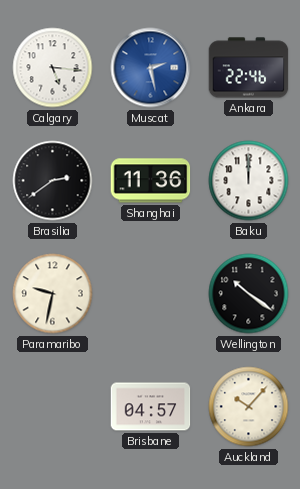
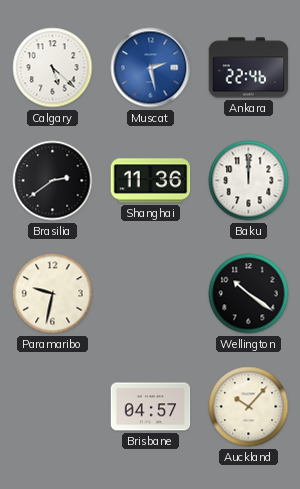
Calgary: 5:16 -> 5:22 (53, 68)
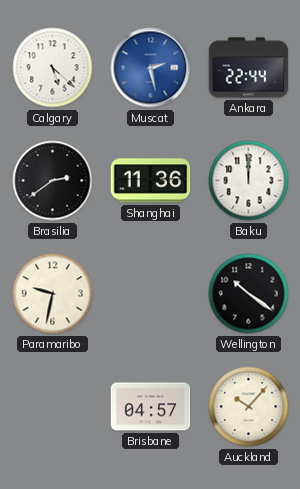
Ankara: 22:46 -> 22:44 (249, 68)
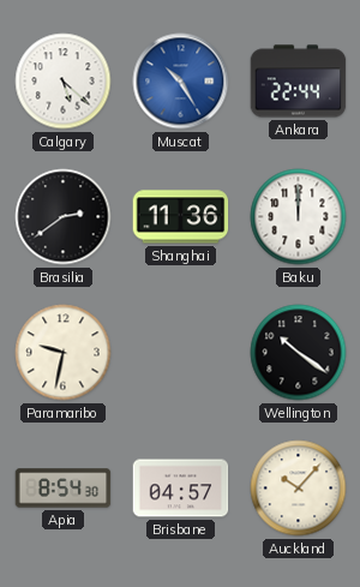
Muscat: 2:28 -> 10:25 (181, 82)
Apia: none -> 8:54 (64, 489)
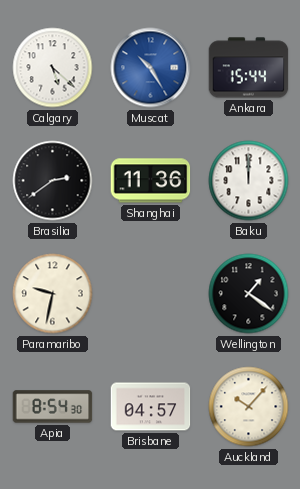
Ankara: 22:44 -> 15:44 (249, 68)
Wellington: 10:21 -> 1:21 (249, 294)
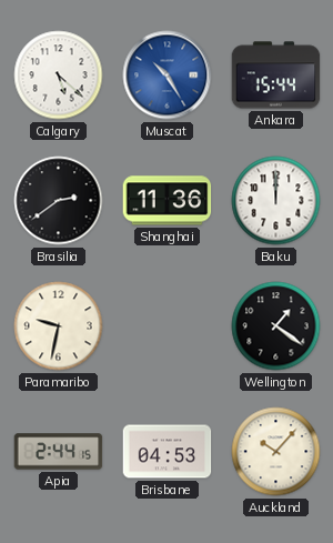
Apia: 8:54 -> 2:44 (59, 452)
Brisbane: 04:57 -> 04:53 (168, 452)
